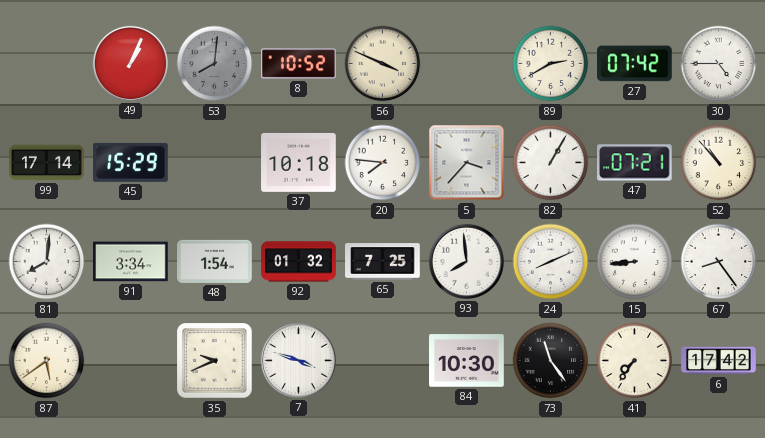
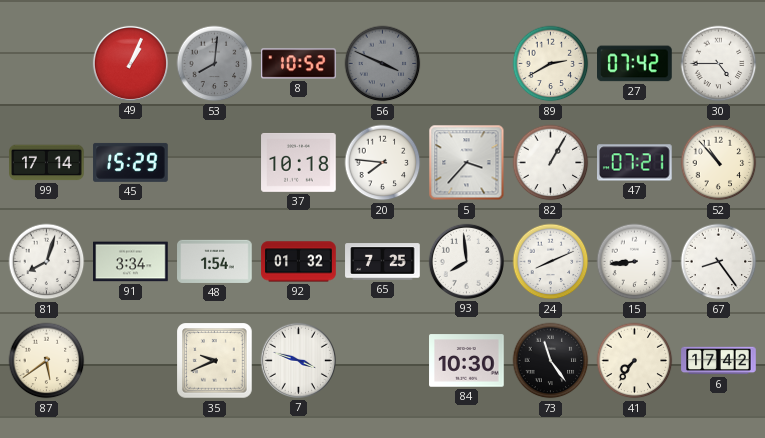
56 dial: cream -> grey (383, 64)
81: 8:01 -> 8:03 (47, 262)
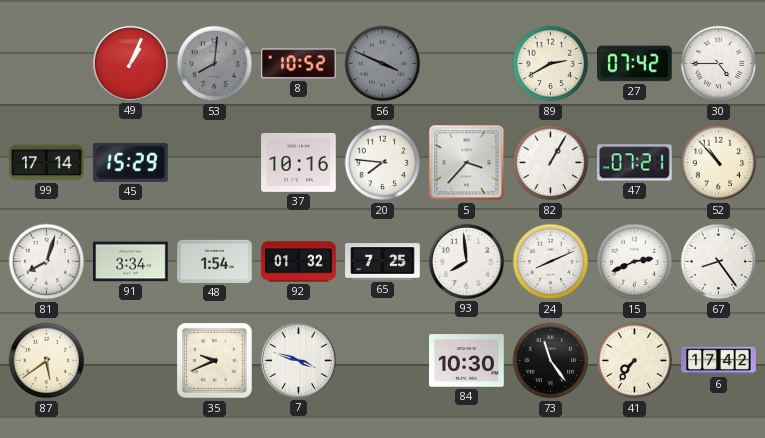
37: 10:18 -> 10:16 (299, 163)
15: 8:44 -> 2:41 (635, 262)
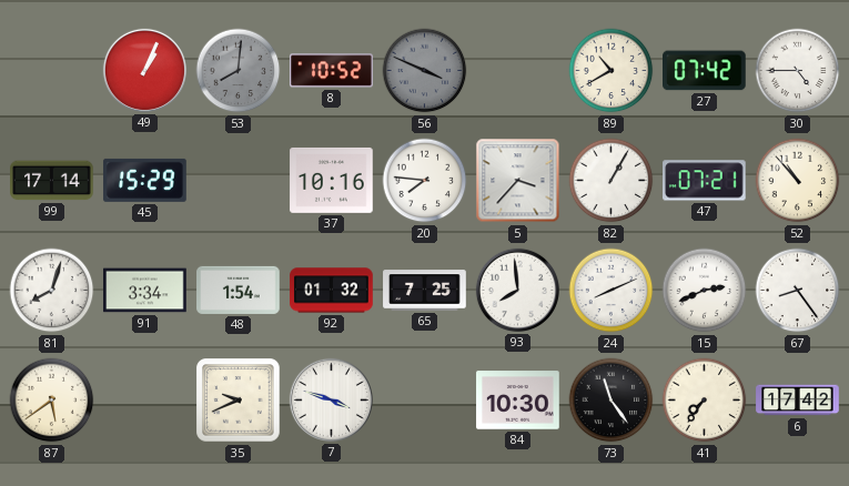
89: 2:40 -> 10:40 (612, 71)
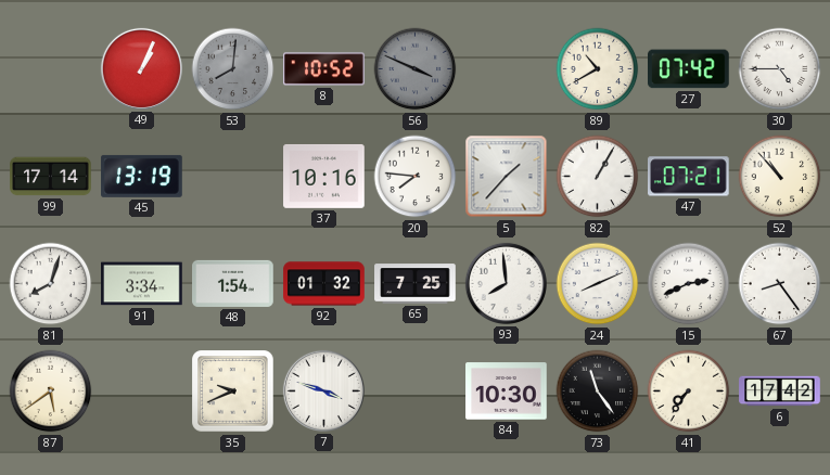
45: 15:29 -> 13:19 (142, 176)
5: 3:37 -> 1:37 (507, 177)
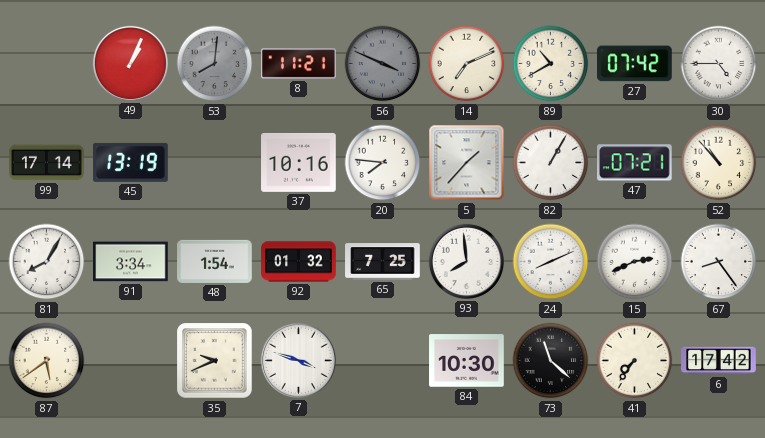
8: 10:52 -> 11:21 (299, 64)
14: none -> 7:11 (467, 64)
81: 8:03 -> 8:05 (47, 262)
73: 11:24 -> 11:22 (551, 361)
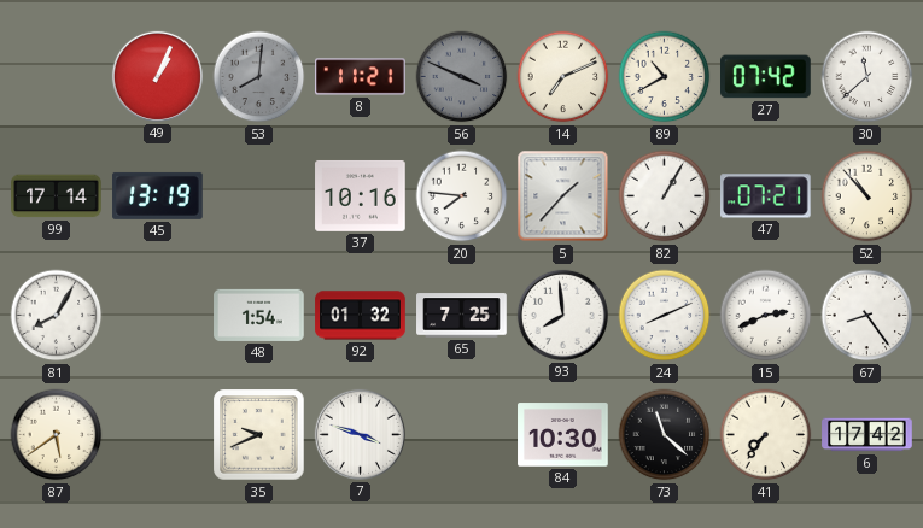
30: 4:45 -> 11:38 (867, 77)
91: 3:34 -> none (131, 262)
